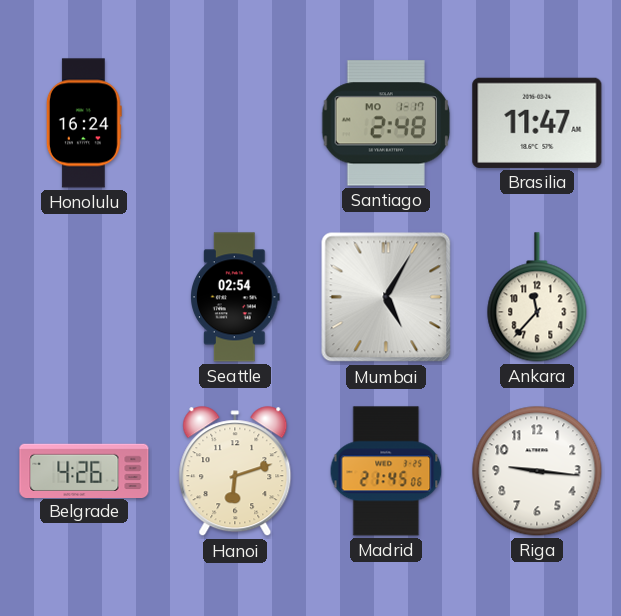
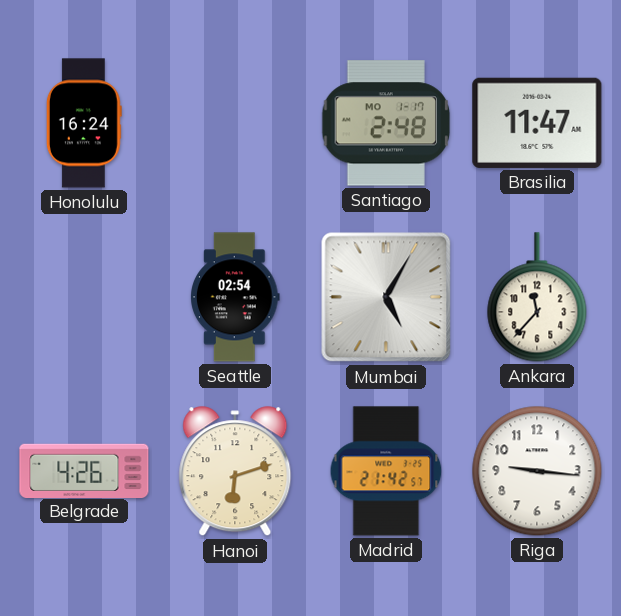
Madrid: 21:45 -> 21:42 (386, 471)
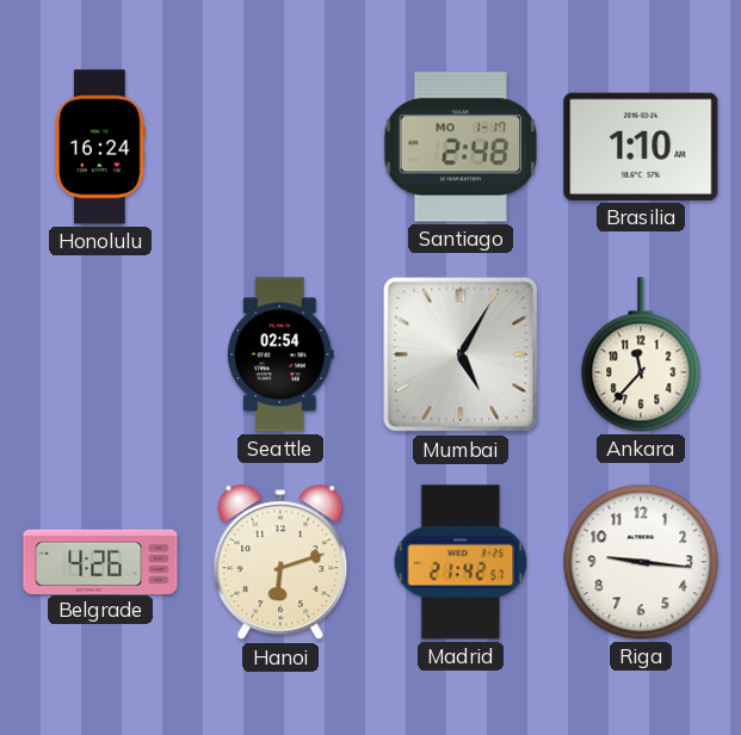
Brasilia: 11:47 -> 1:10 (641, 147)
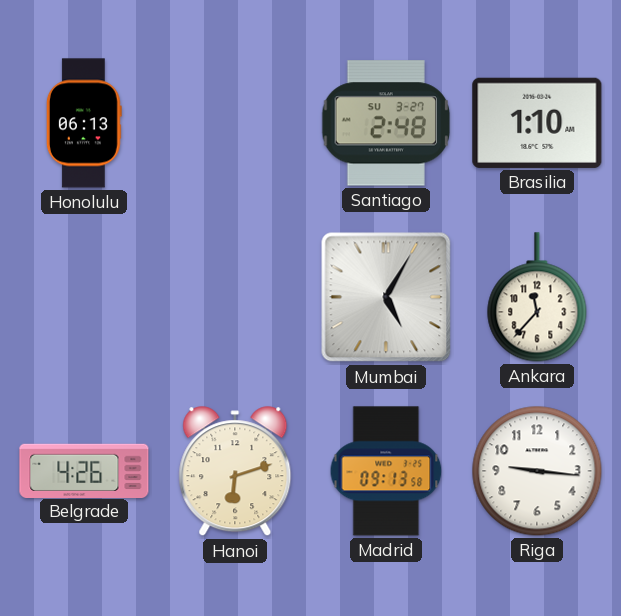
Honolulu: 16:24 -> 06:13 (84, 123)
Santiago date: MO 1-17 -> SU 3-27 (386, 123)
Seattle: 02:54 -> none (282, 354)
Madrid: 21:42 -> 09:13 (386, 471)
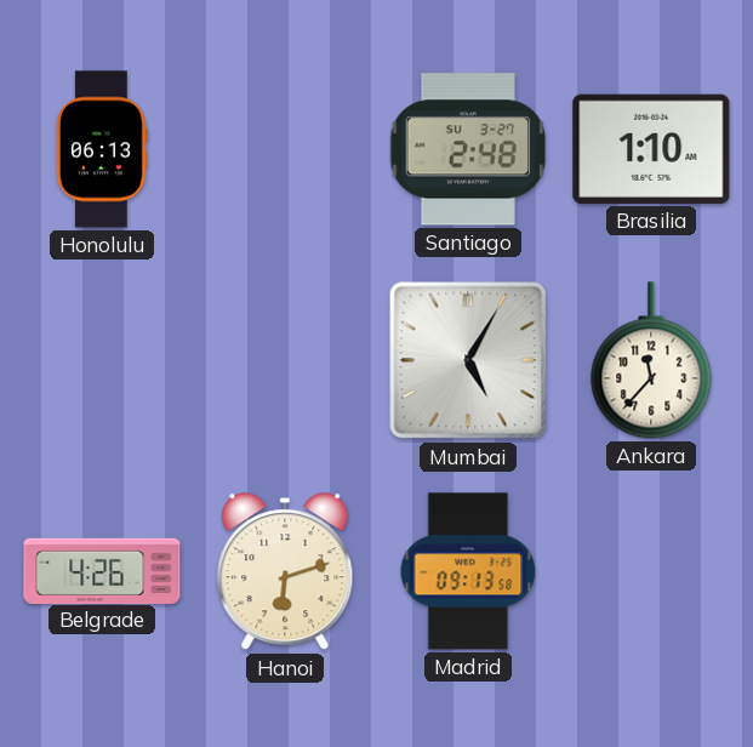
Riga: 9:16 -> none (537, 471)
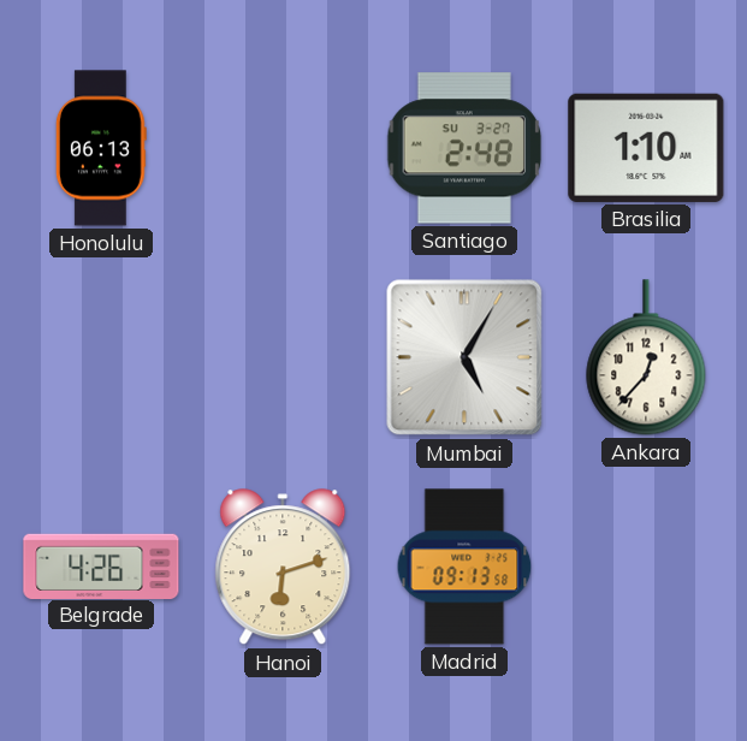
Ankara: 11:37 -> 12:37 (646, 357)
